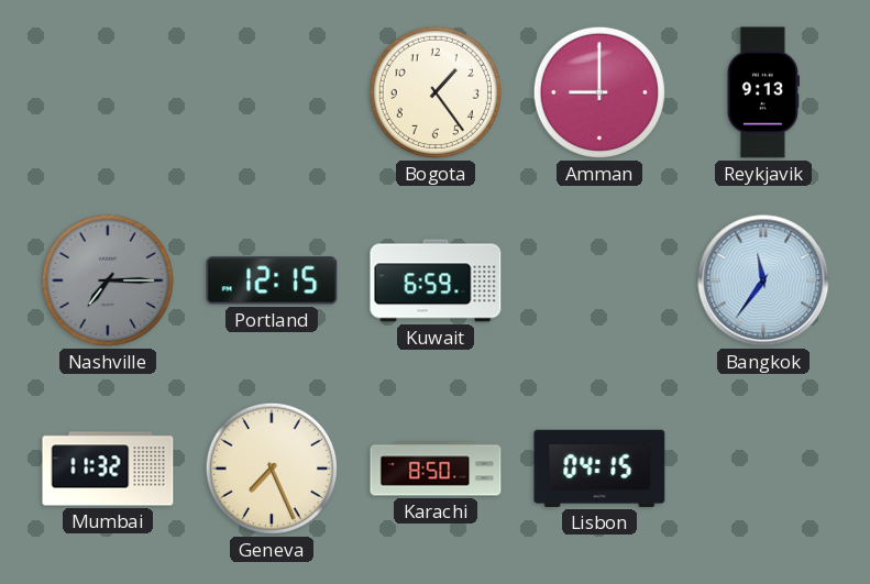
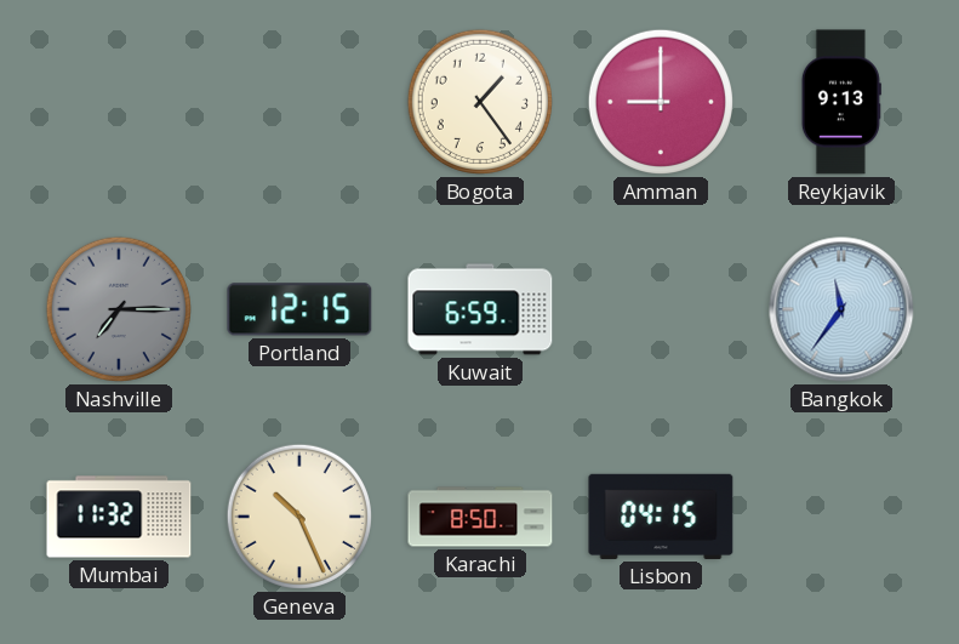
Geneva: 7:26 -> 10:26 (299, 517)
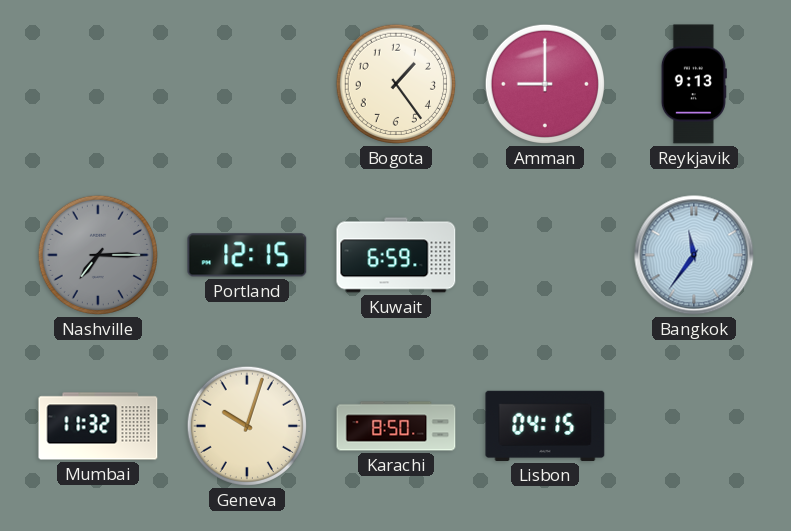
Geneva: 10:26 -> 10:03 (247, 426)
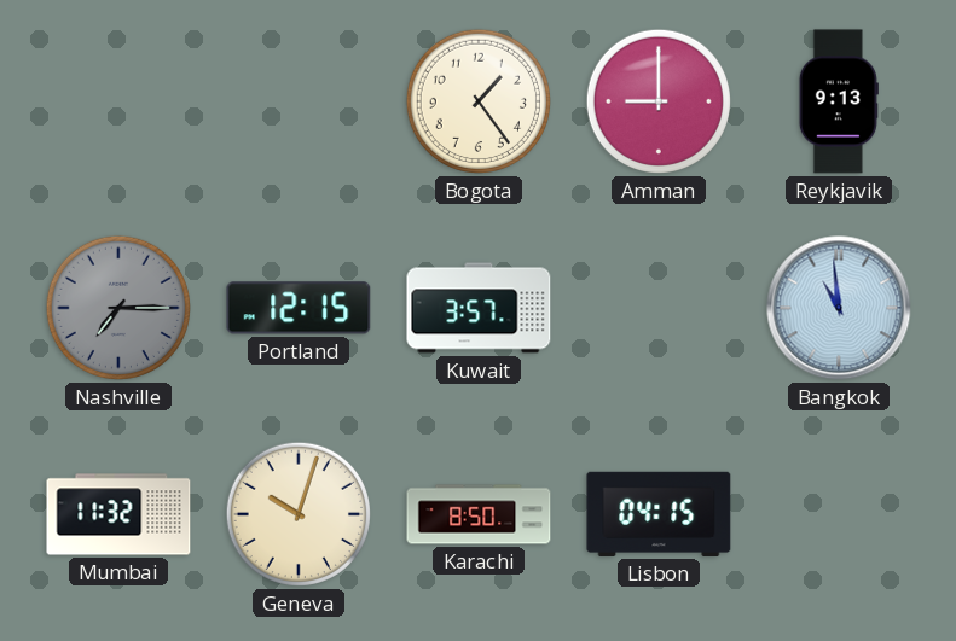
Kuwait: 6:59 -> 3:57 (479, 308)
Bangkok: 11:36 -> 10:59 (839, 308)
